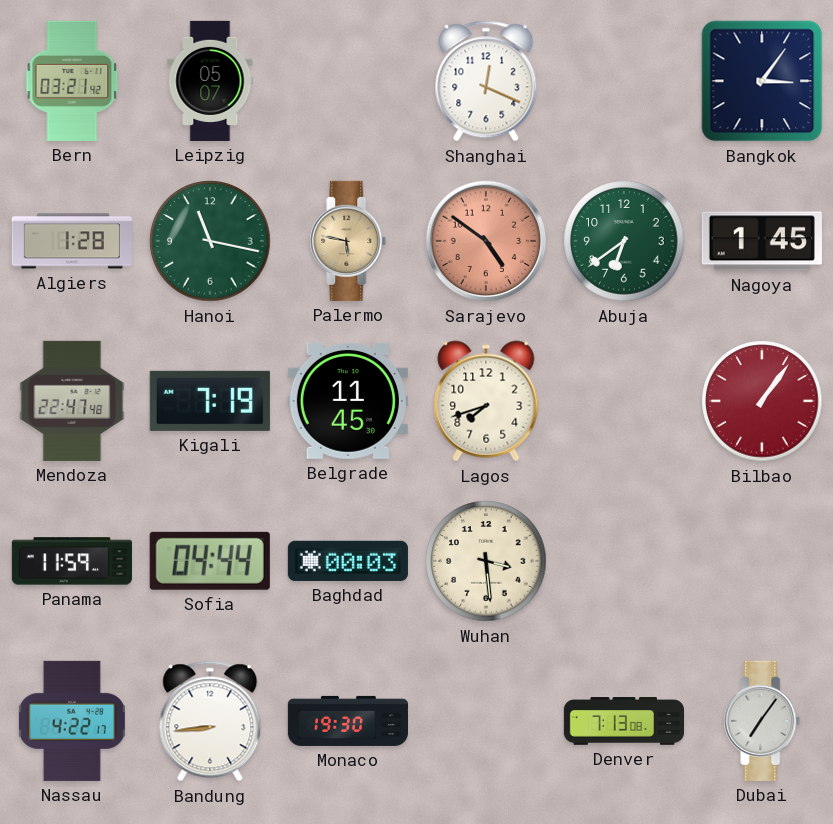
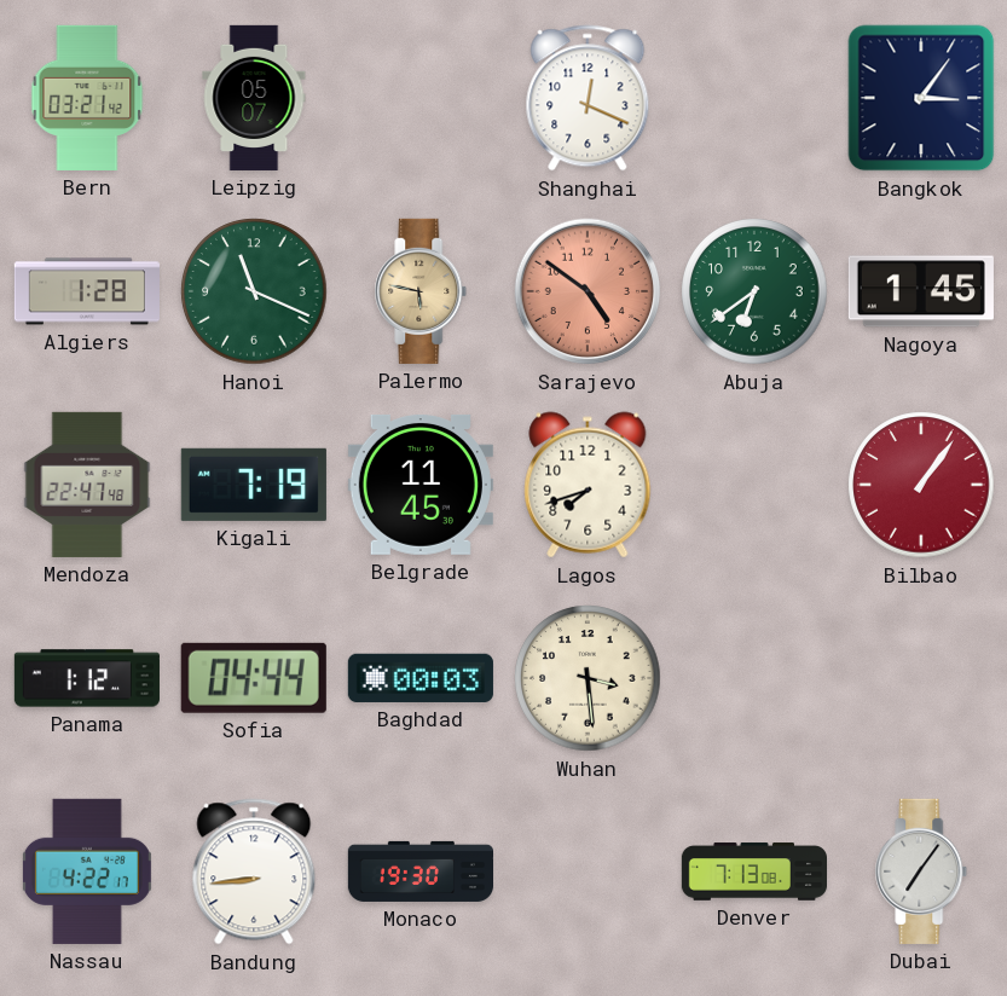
Hanoi: 11:17 -> 11:19 (254, 291)
Panama: 11:59 -> 1:12 (87, 678)
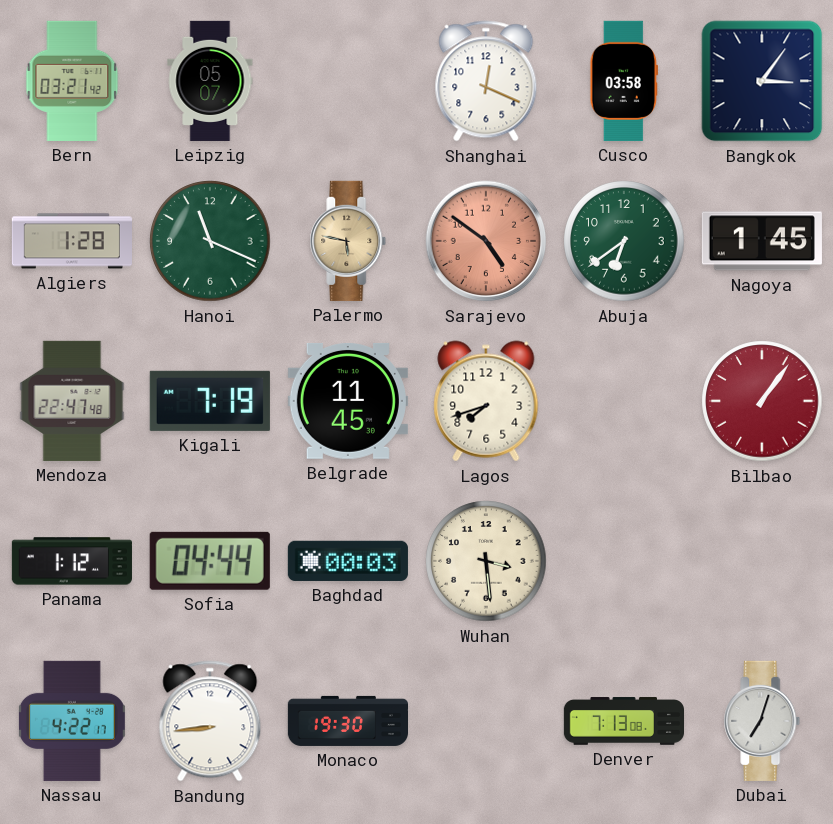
Cusco: none -> 03:58 (623, 81)
Dubai: 7:06 -> 7:03 (762, 721)
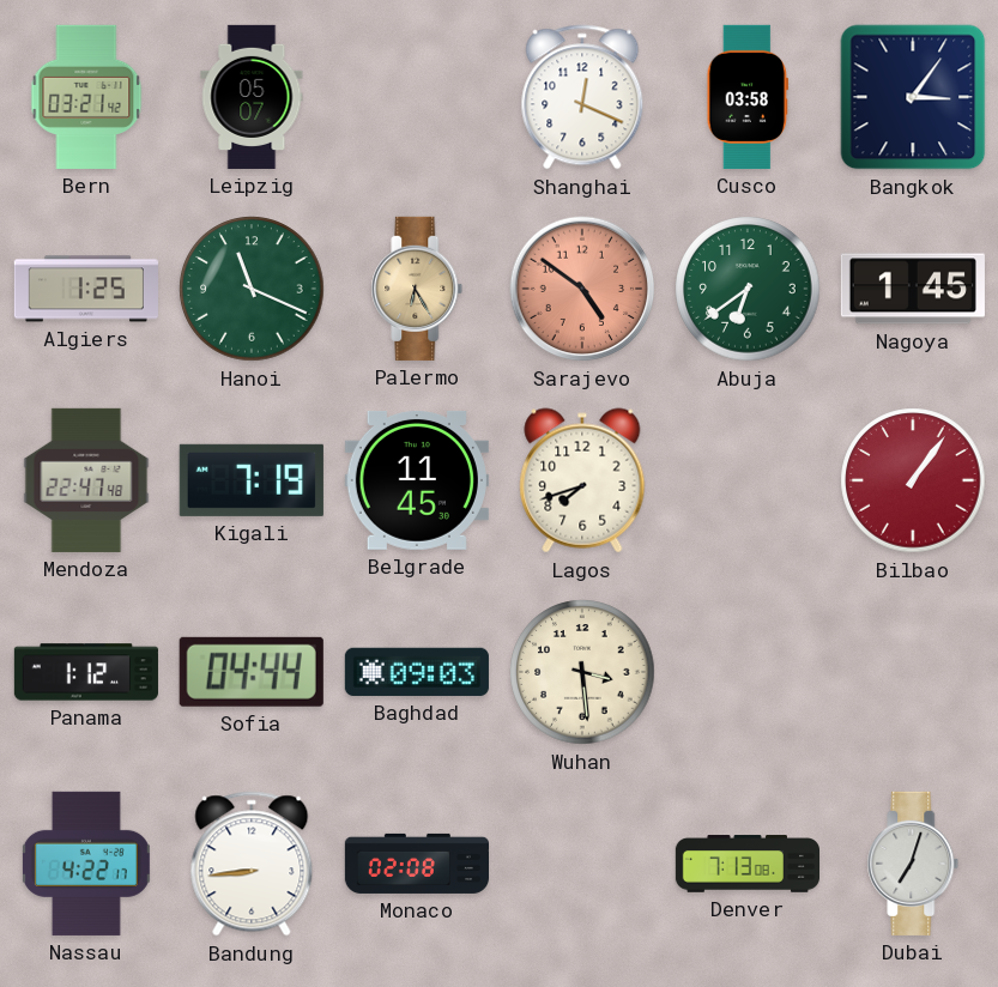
Algiers: 1:28 -> 1:25 (86, 289)
Palermo: 5:47 -> 6:25 (417, 289)
Baghdad: 00:03 -> 09:03 (417, 672)
Monaco: 19:30 -> 02:08 (416, 864)
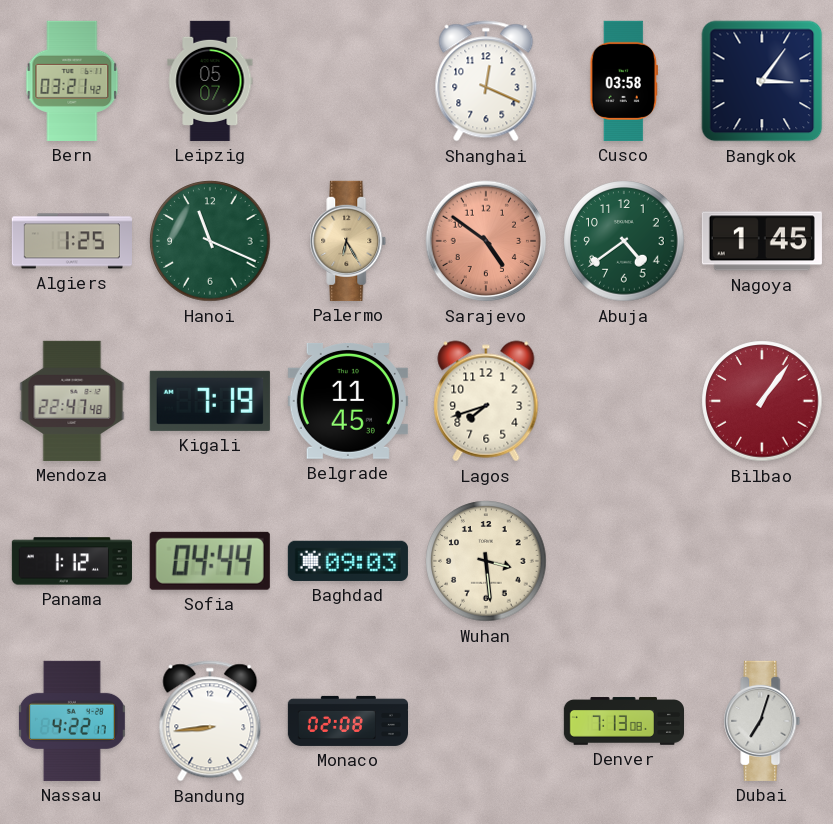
Abuja: 6:39 -> 4:39 (624, 241)
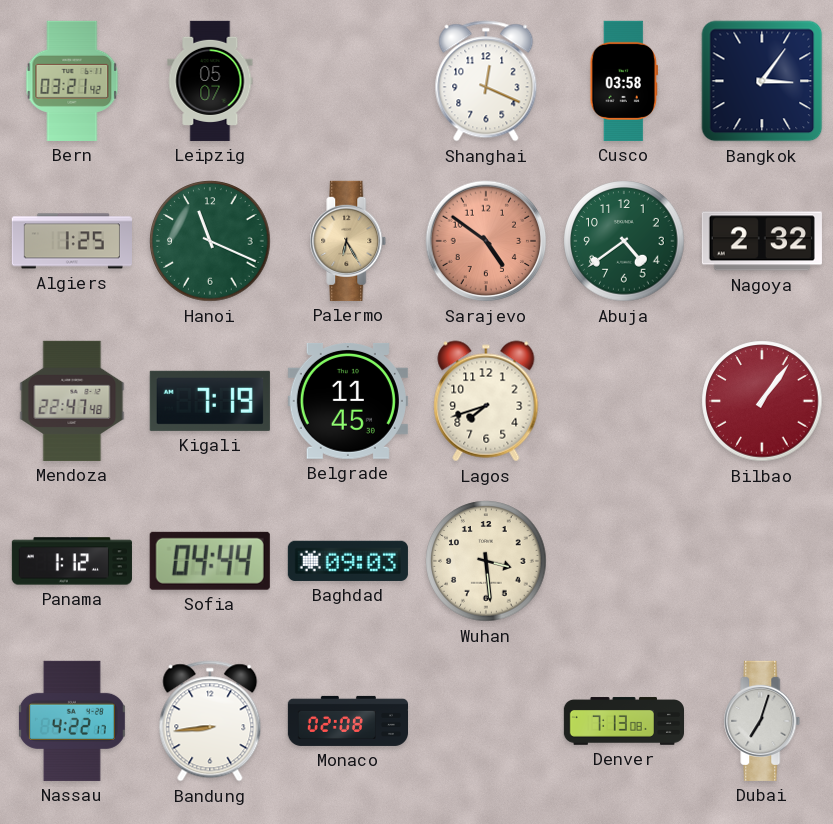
Nagoya: 1:45 -> 2:32 (762, 241)
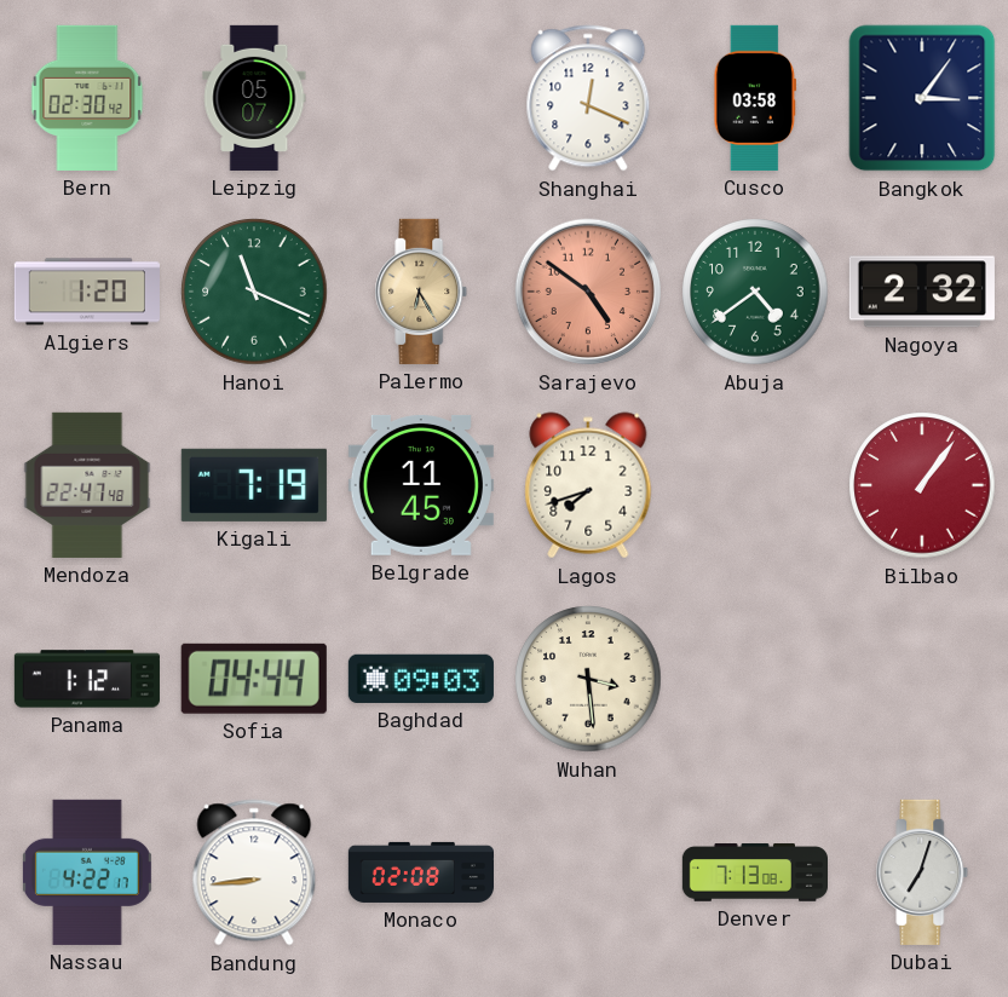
Bern: 03:21 -> 02:30 (87, 98)
Algiers: 1:25 -> 1:20 (87, 292)
